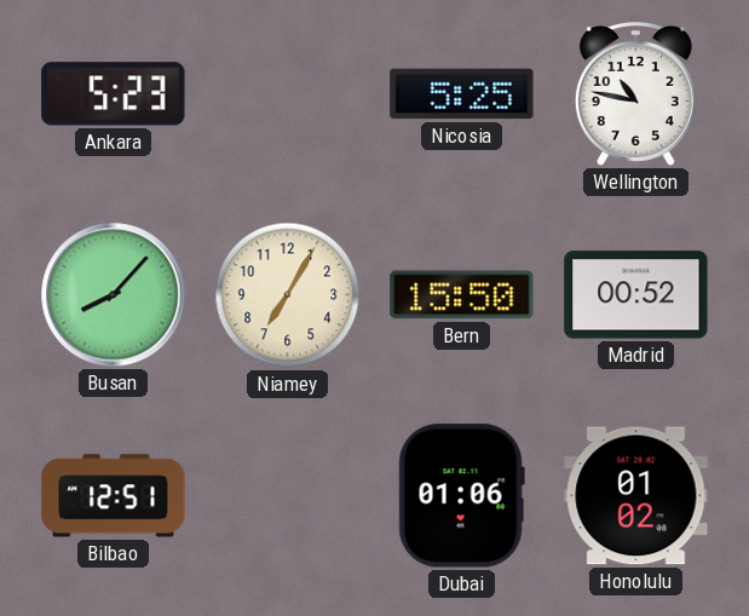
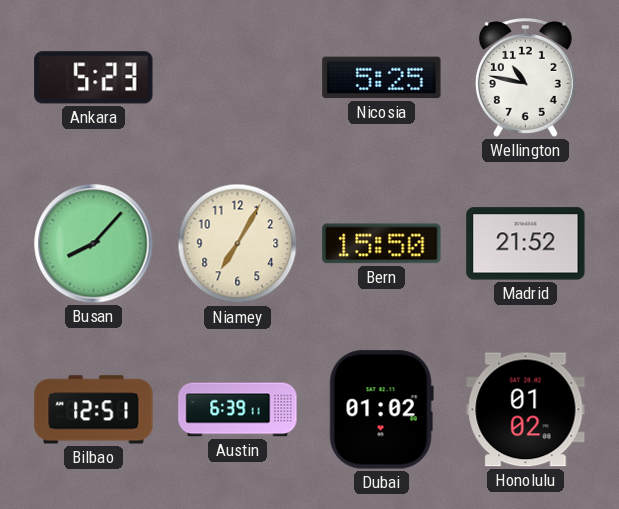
Madrid: 00:52 -> 21:52 (526, 244)
Austin: none -> 6:39 (238, 410)
Dubai: 01:06 -> 01:02 (381, 410)
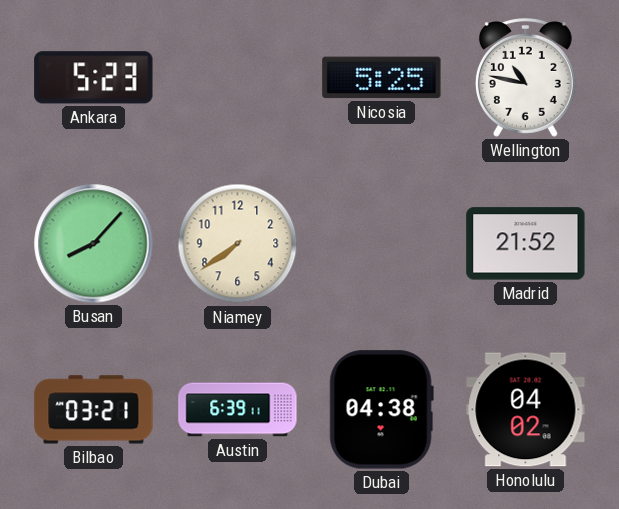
Niamey: 7:05 -> 7:39 (238, 244)
Bern: 15:50 -> none (382, 244)
Bilbao: 12:51 -> 03:21 (94, 410)
Dubai: 01:02 -> 04:38 (381, 410)
Honolulu: 01:02 -> 04:02 (526, 410)
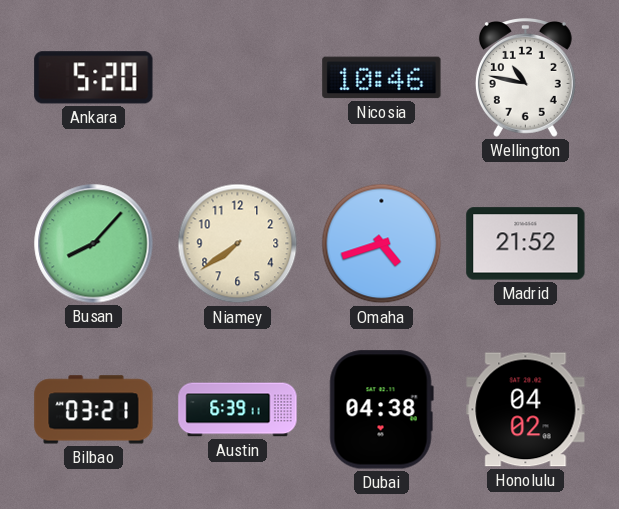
Ankara: 5:23 -> 5:20 (94, 78)
Nicosia: 5:25 -> 10:46 (382, 78)
Omaha: none -> 4:42 (382, 244)
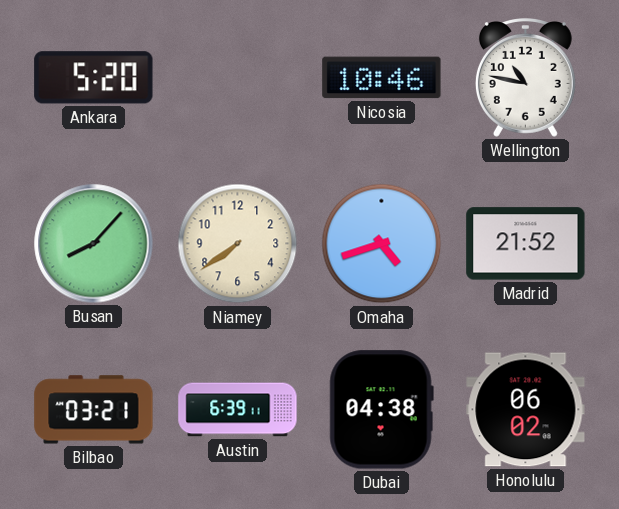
Honolulu: 04:02 -> 06:02 (526, 410)
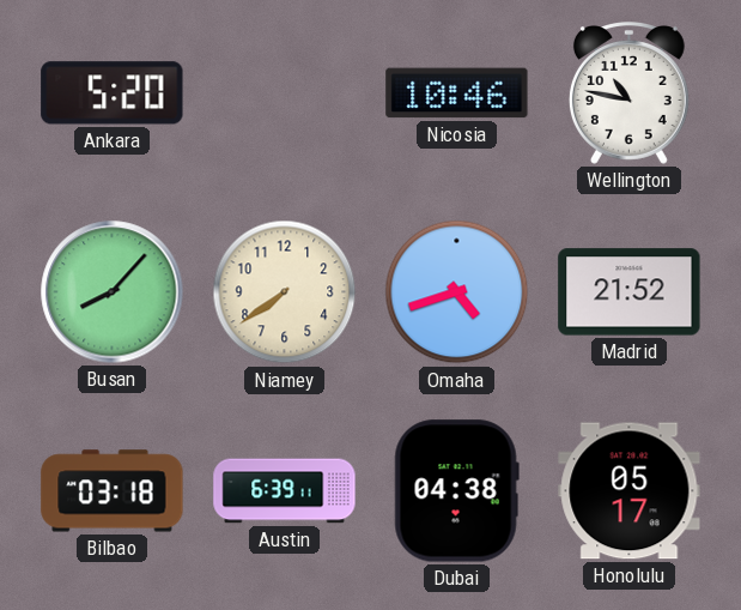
Bilbao: 03:21 -> 03:18 (113, 491)
Honolulu: 06:02 -> 05:17 (630, 491)
